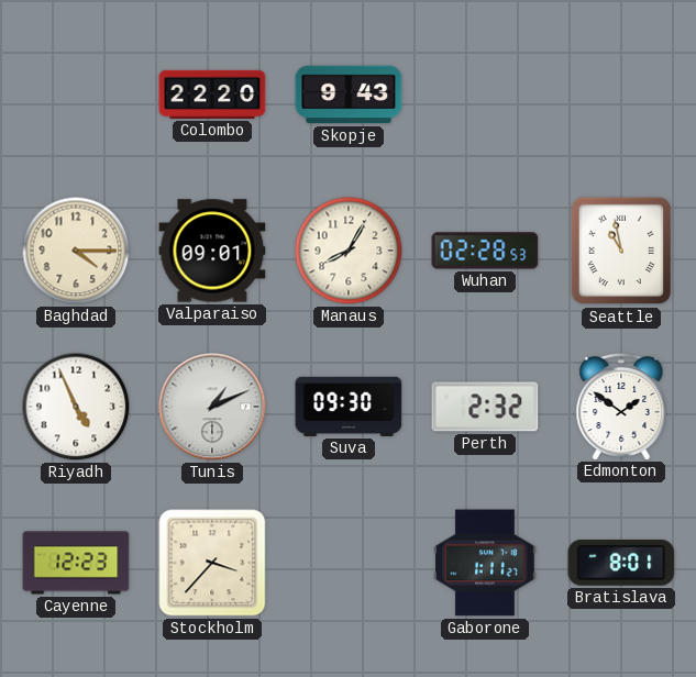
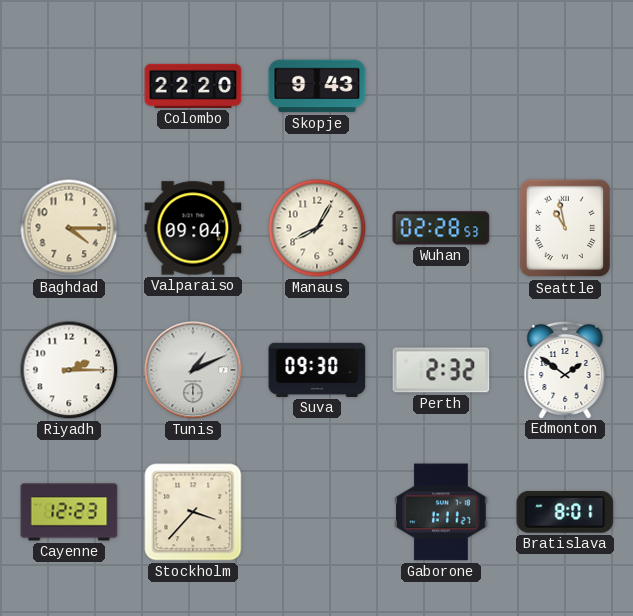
Valparaiso: 09:01 -> 09:04 (193, 228)
Riyadh: 4:56 -> 2:15 (69, 370)
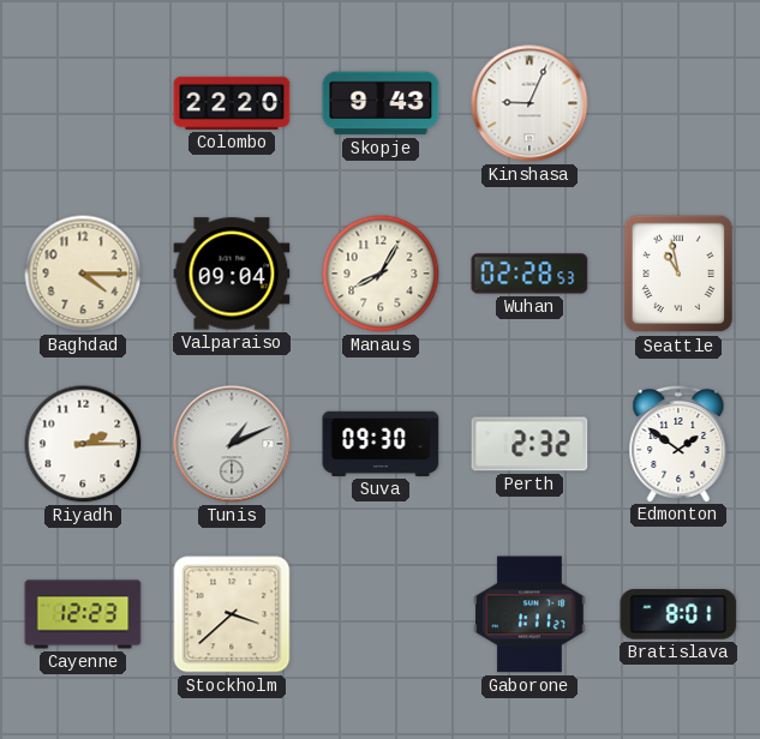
Kinshasa: none -> 9:04 (529, 103)
Stockholm: 3:37 -> 3:38 (232, 614)
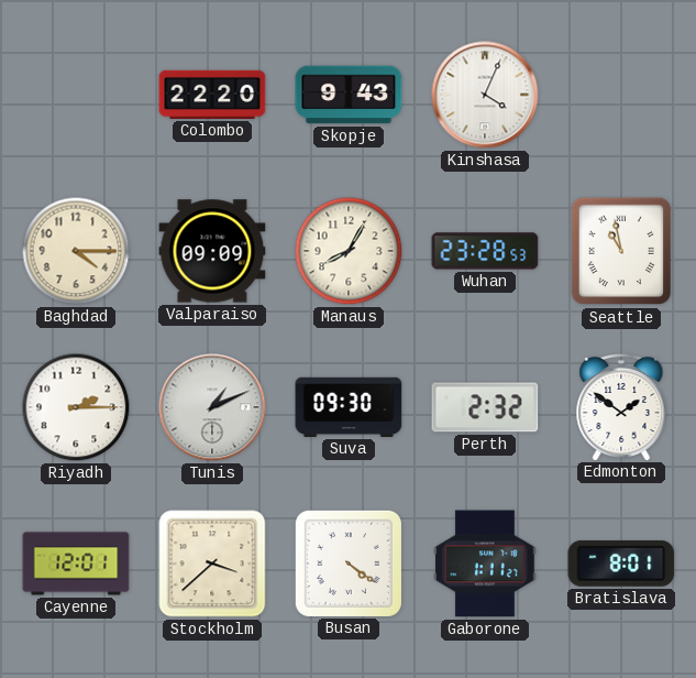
Kinshasa: 9:04 -> 4:04 (485, 95)
Valparaiso: 09:04 -> 09:09 (212, 251)
Wuhan: 02:28 -> 23:28 (485, 251)
Cayenne: 12:23 -> 12:01 (76, 564)
Busan: none -> 4:21 (349, 564)
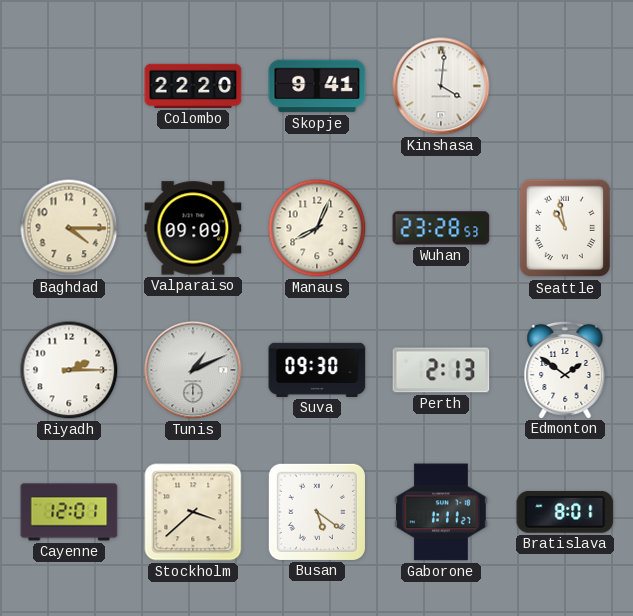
Skopje: 9:43 -> 9:41 (317, 86)
Kinshasa: 4:04 -> 4:01 (441, 86)
Manaus: 8:05 -> 8:04 (317, 228)
Perth: 2:32 -> 2:13 (441, 370)
Busan: 4:21 -> 5:21 (317, 512)
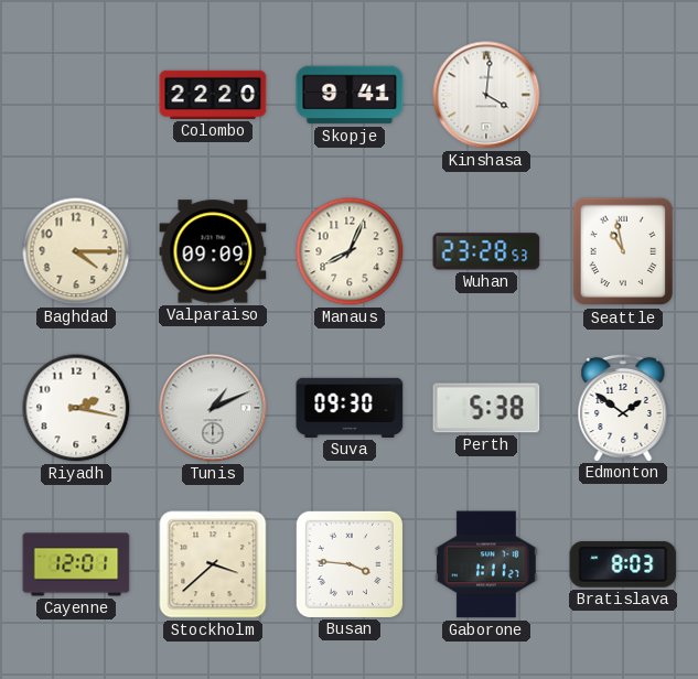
Riyadh: 2:15 -> 2:17 (76, 408)
Perth: 2:13 -> 5:38 (486, 408)
Busan: 5:21 -> 3:46 (350, 564)
Bratislava: 8:01 -> 8:03 (623, 564)
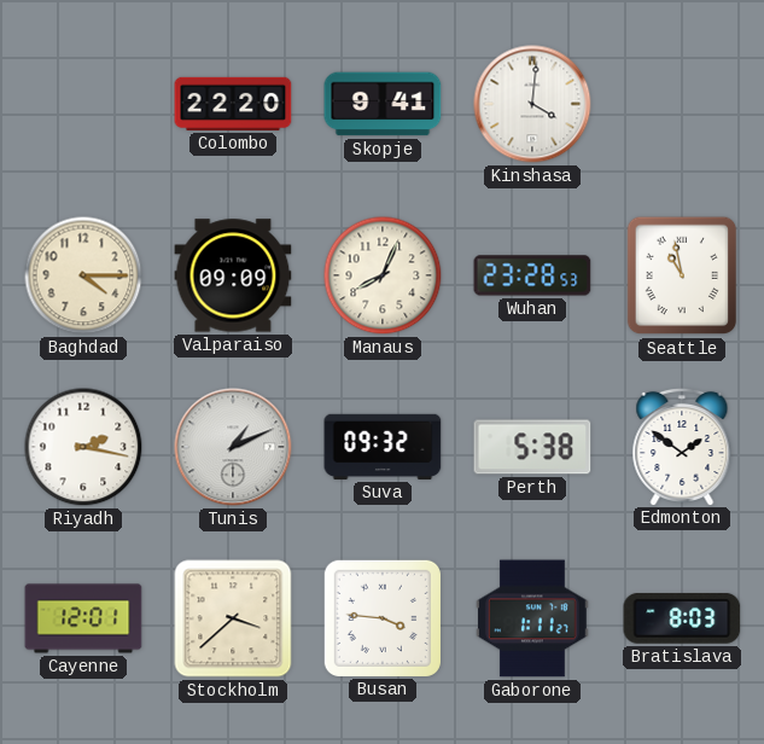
Suva: 09:30 -> 09:32 (383, 447)
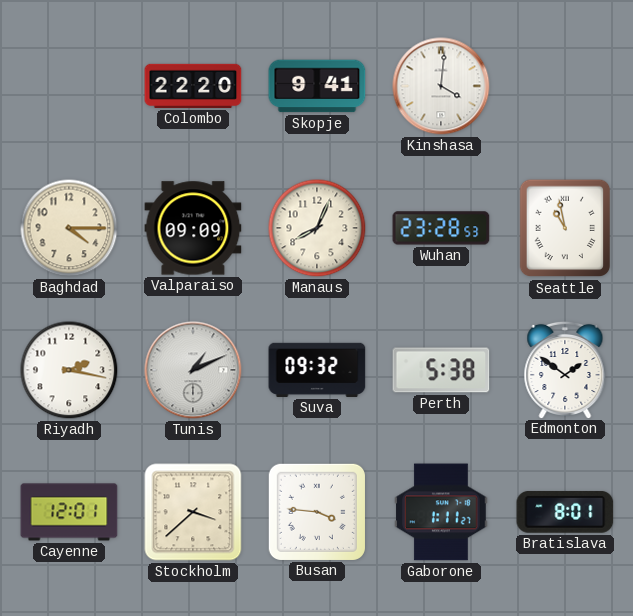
Bratislava: 8:03 -> 8:01 (565, 512)
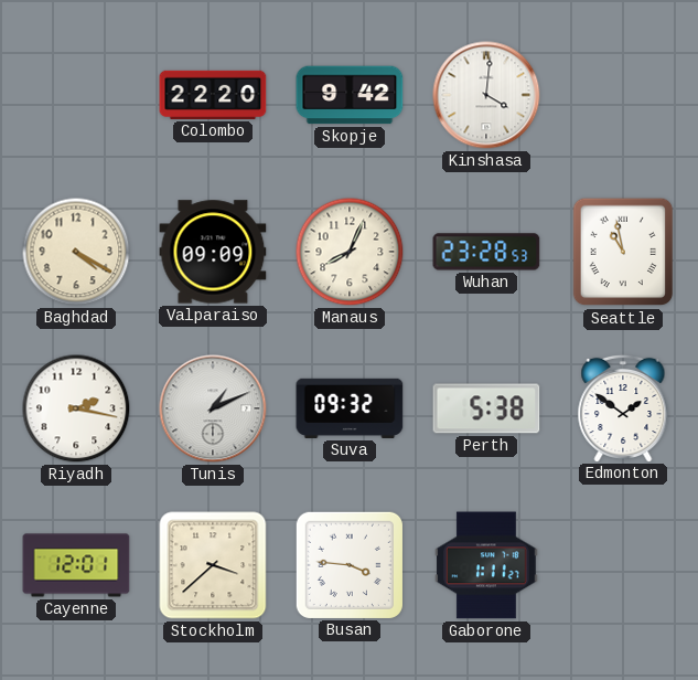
Skopje: 9:41 -> 9:42 (350, 95)
Baghdad: 4:15 -> 4:20 (76, 252)
Bratislava: 8:01 -> none (565, 512)
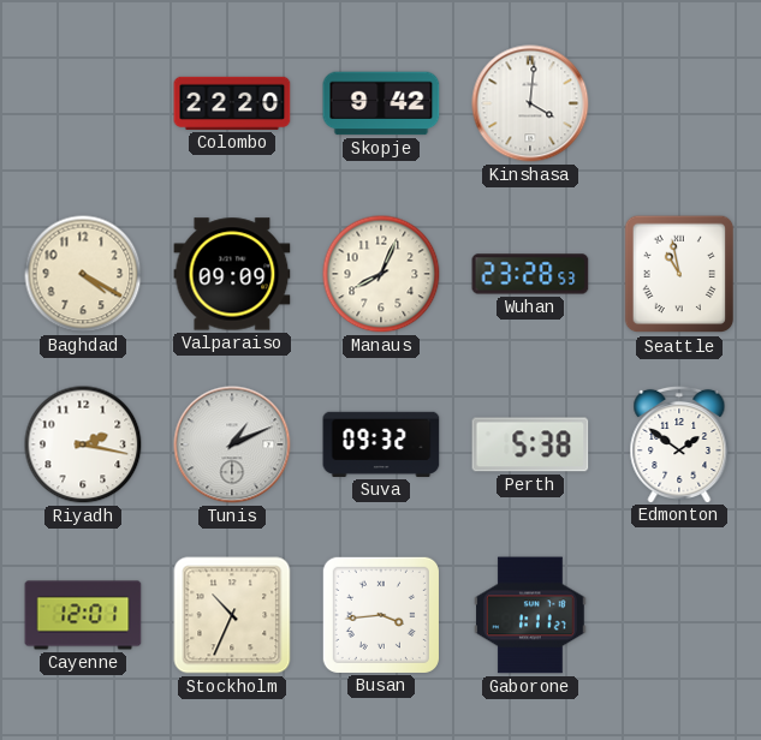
Stockholm: 3:38 -> 10:34 (232, 615)
Busan: 3:46 -> 3:44 (381, 615)
